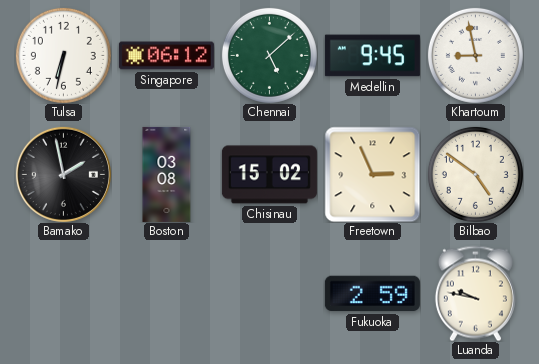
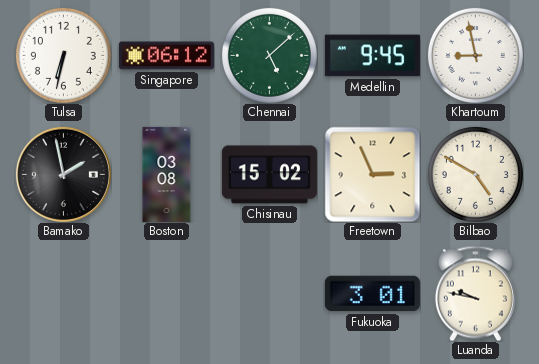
Bilbao: 4:51 -> 4:50 (475, 174)
Fukuoka: 2:59 -> 3:01 (372, 294)
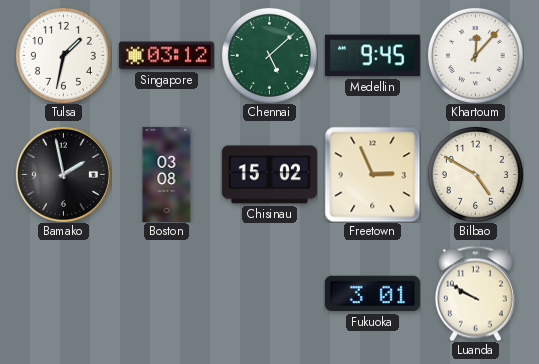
Tulsa: 6:32 -> 1:32 (63, 55)
Singapore: 06:12 -> 03:12 (166, 56)
Khartoum: 8:58 -> 12:07 (475, 55)
Luanda: 9:47 -> 9:50 (475, 293)
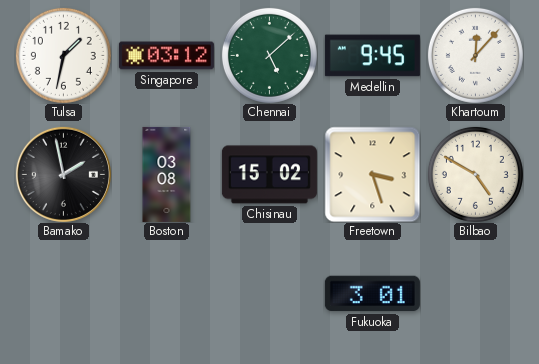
Freetown: 2:56 -> 3:27 (372, 174)
Luanda: 9:50 -> none (475, 293)
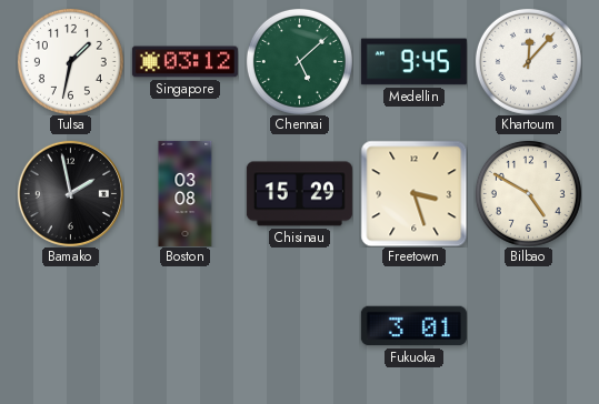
Chisinau: 15:02 -> 15:29 (299, 194)
